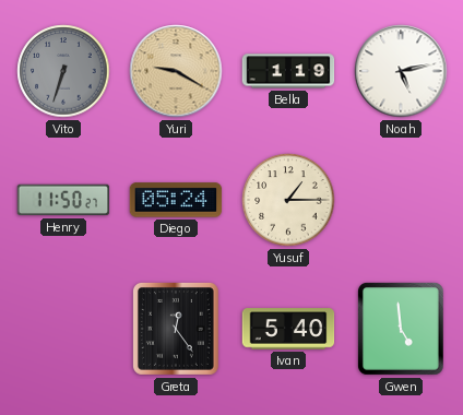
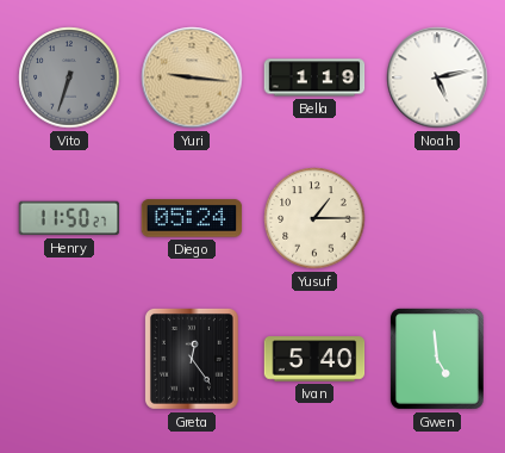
Yuri: 9:20 -> 9:16 (192, 77)
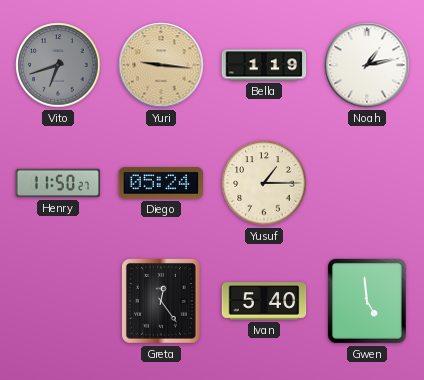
Vito: 6:33 -> 6:42 (58, 65)
Noah: 5:13 -> 1:13 (367, 65)
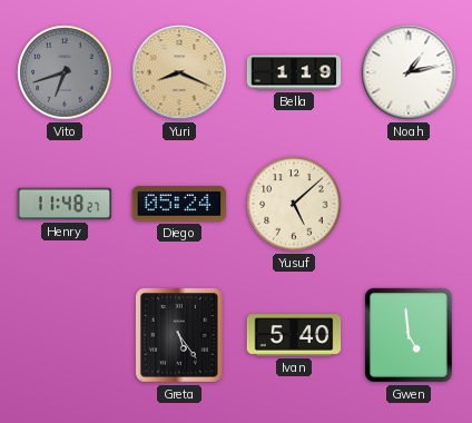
Yuri: 9:16 -> 8:19 (179, 72)
Henry: 11:50 -> 11:48 (65, 204)
Yusuf: 1:15 -> 5:08 (294, 204)
Greta: 12:24 -> 5:24 (179, 335)
